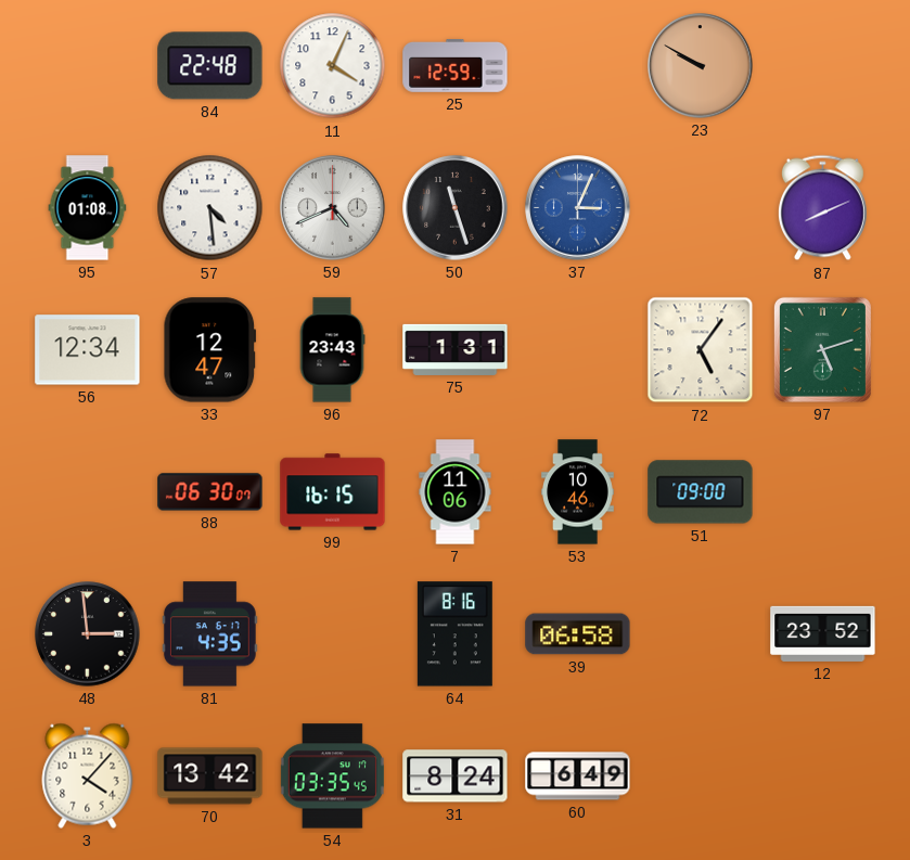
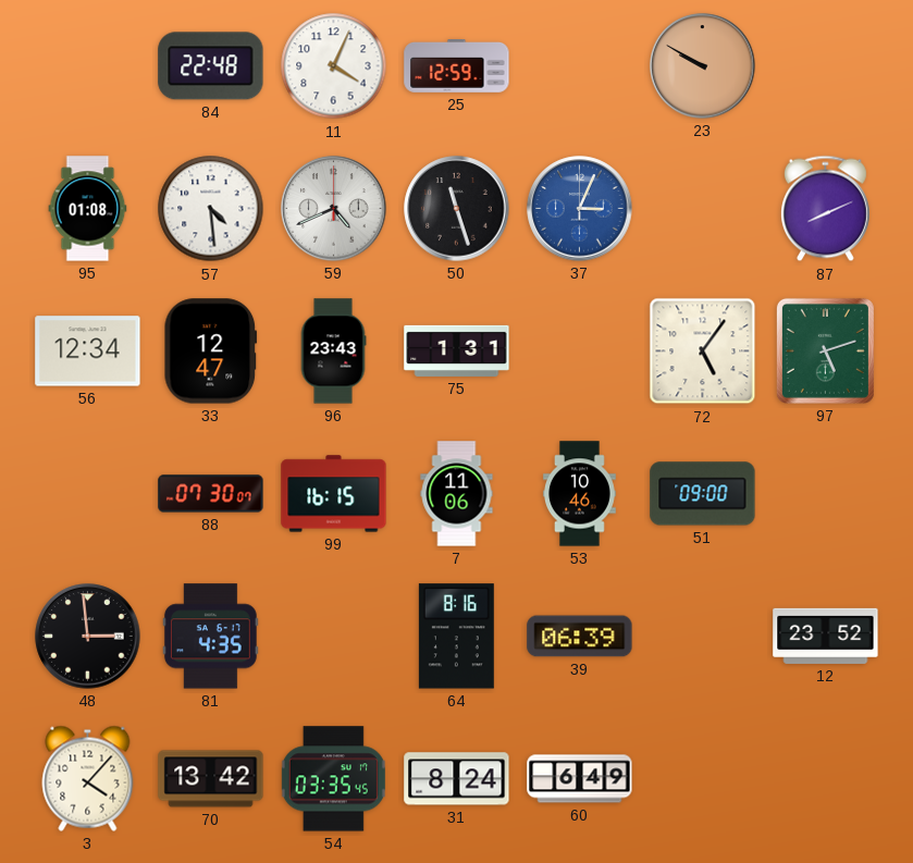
88: 06:30 -> 07:30 (211, 494)
39: 06:58 -> 06:39 (580, 637)
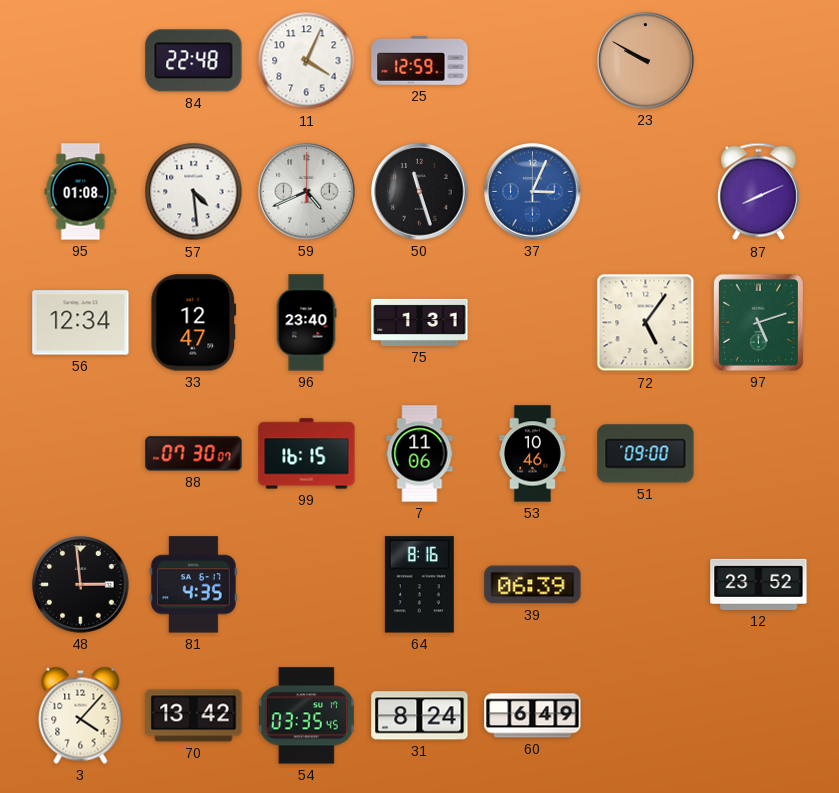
96: 23:43 -> 23:40 (306, 323)
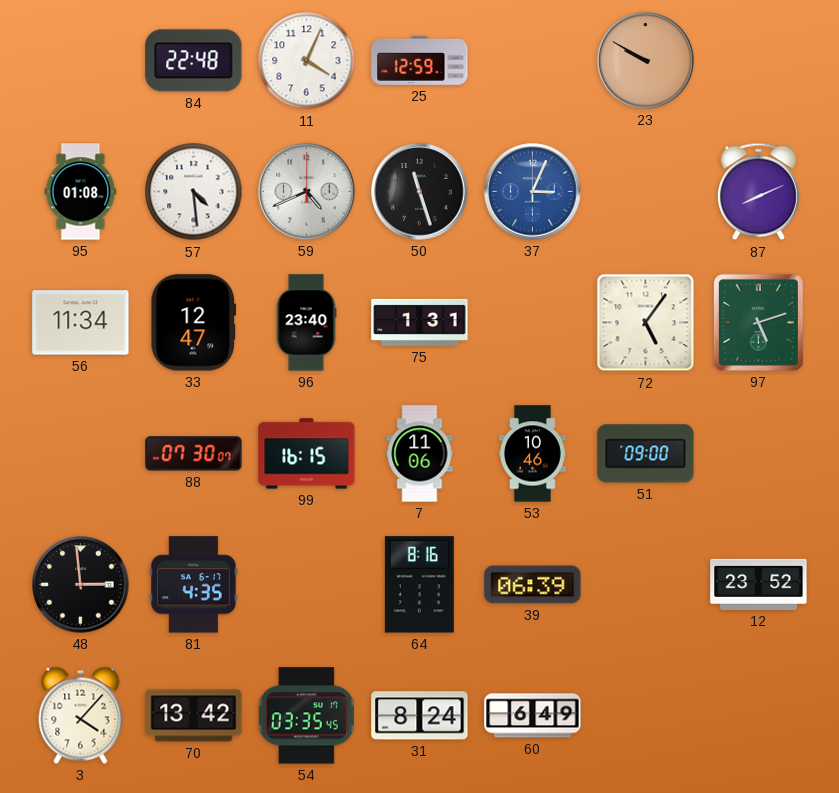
56: 12:34 -> 11:34 (81, 323)
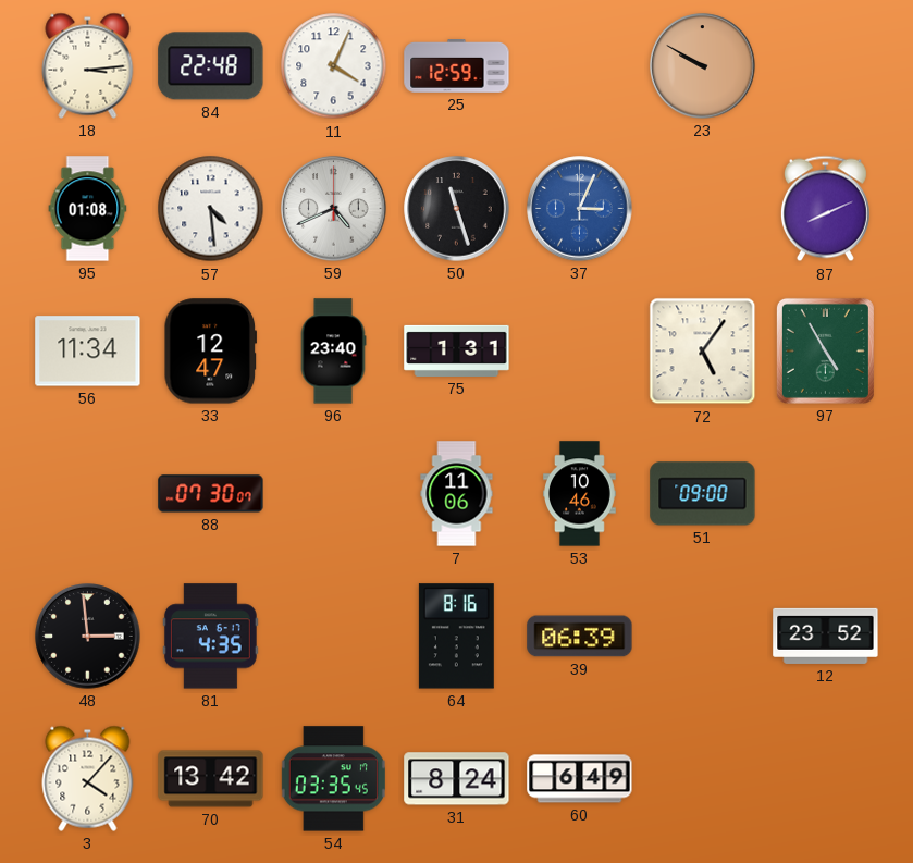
18: none -> 3:14 (88, 65)
97: 5:12 -> 4:55 (825, 350)
99: 16:15 -> none (307, 454)
